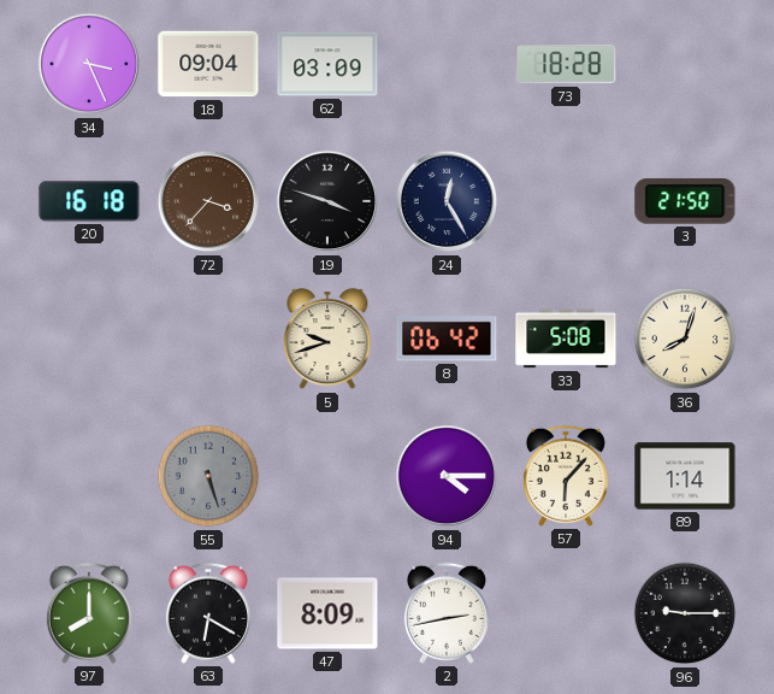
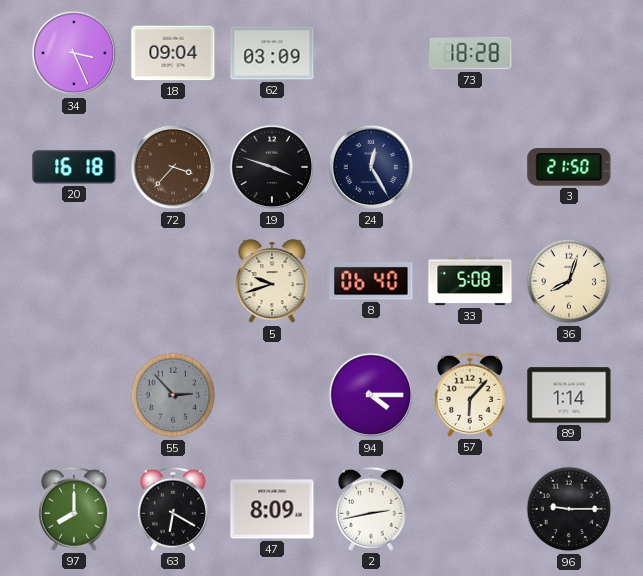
8: 06:42 -> 06:40 (371, 281)
55: 5:27 -> 2:53 (173, 395)
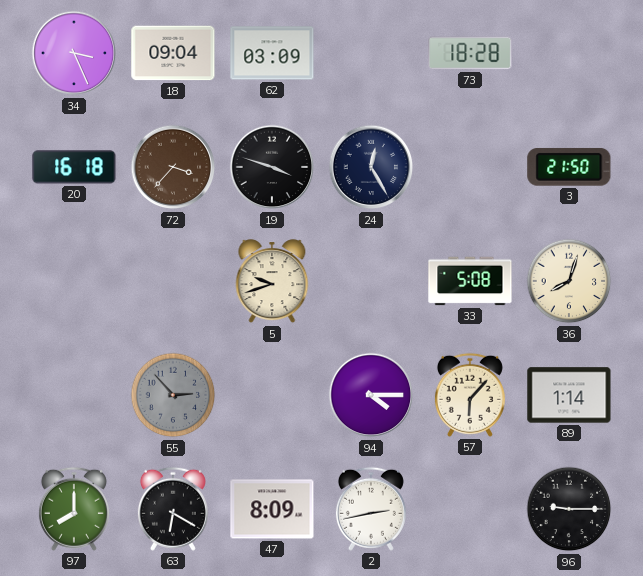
8: 06:40 -> none (371, 281)
